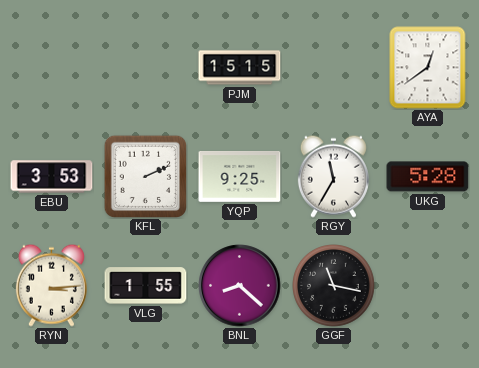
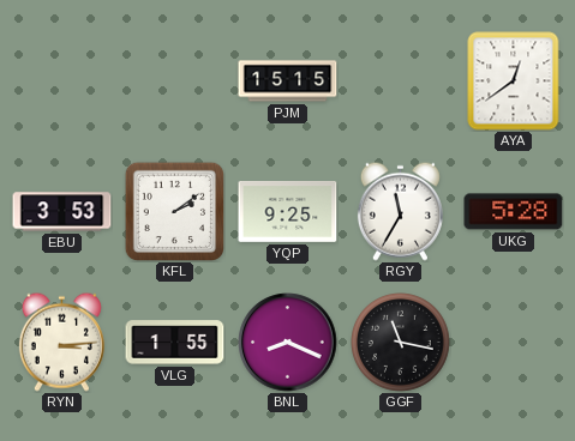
KFL: 2:11 -> 2:09 (174, 211)
BNL: 8:22 -> 8:19 (288, 343)
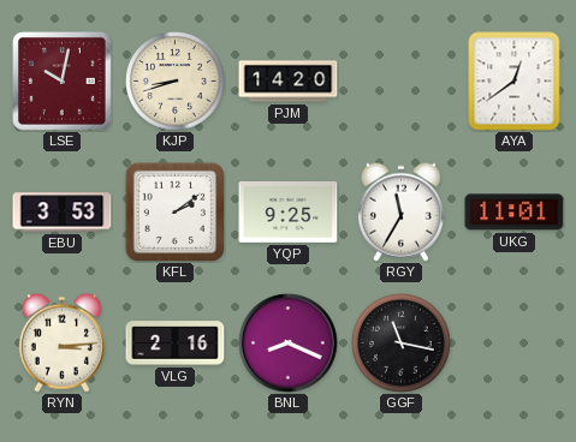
LSE: none -> 10:02 (63, 82)
KJP: none -> 8:42 (176, 82)
PJM: 15:15 -> 14:20 (289, 82)
UKG: 5:28 -> 11:01 (515, 213)
VLG: 1:55 -> 2:16 (176, 344)
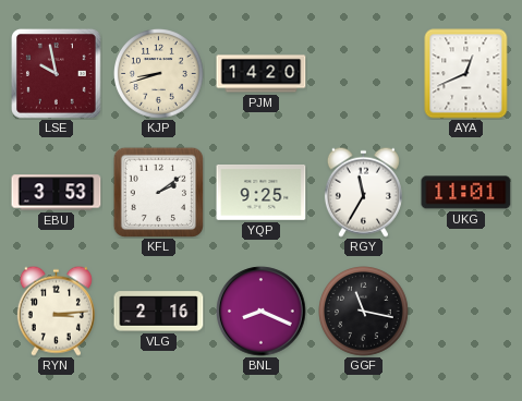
LSE: 10:02 -> 9:58 (57, 74)
AYA: 12:39 -> 12:41 (466, 74)
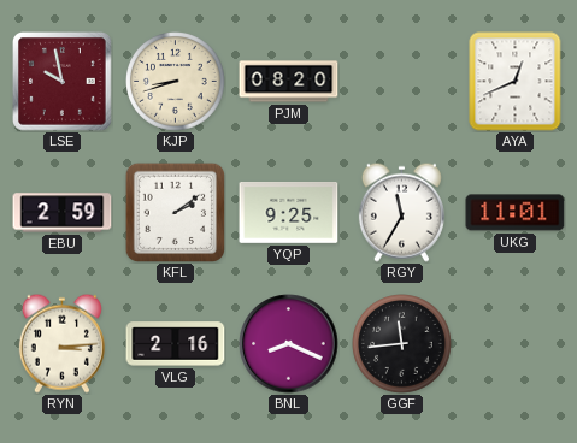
PJM: 14:20 -> 08:20 (289, 82)
EBU: 3:53 -> 2:59 (63, 213)
GGF: 11:17 -> 11:44 (402, 344)
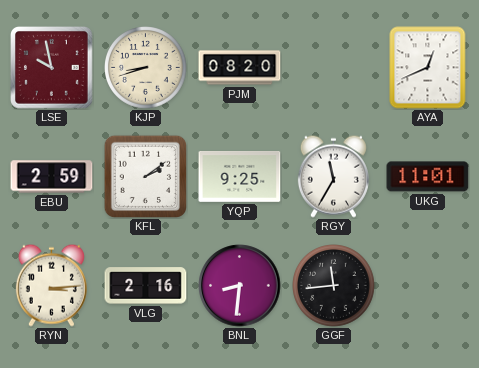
BNL: 8:19 -> 8:31 (240, 286)
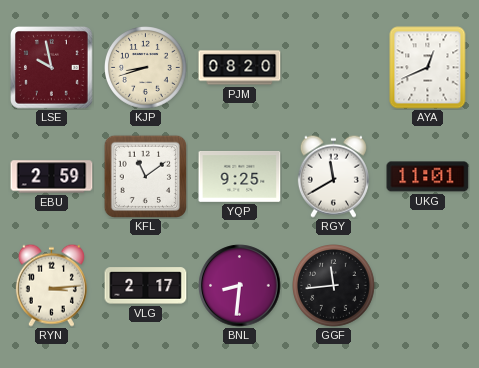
KFL: 2:09 -> 11:09 (145, 176)
RGY: 11:35 -> 11:40 (333, 176)
VLG: 2:16 -> 2:17 (146, 286)
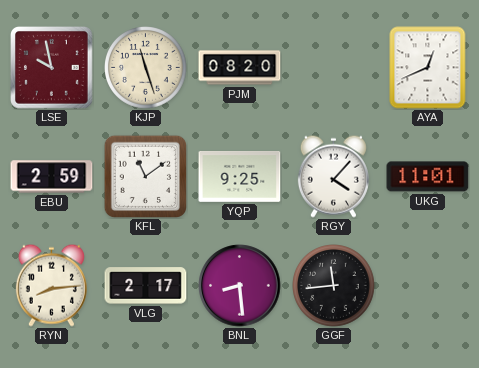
KJP: 8:42 -> 11:27 (146, 68)
RGY: 11:40 -> 4:07 (333, 176)
RYN: 3:14 -> 8:14 (51, 285)
BNL: 8:31 -> 8:29 (240, 286)
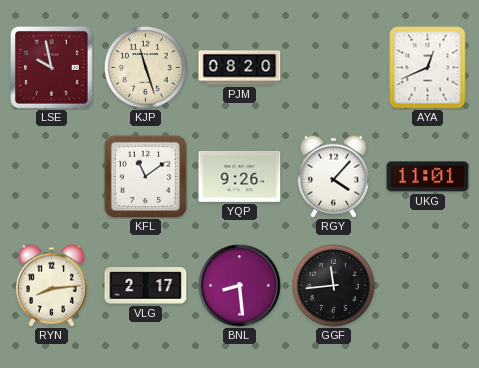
EBU: 2:59 -> none (52, 177)
YQP: 9:25 -> 9:26 (240, 177)
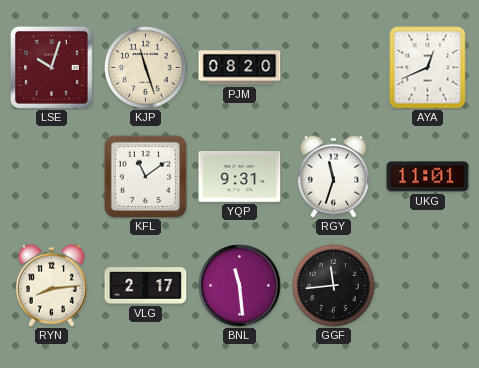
LSE: 9:58 -> 10:03 (52, 68)
YQP: 9:26 -> 9:31 (240, 177)
RGY: 4:07 -> 11:33 (333, 176)
BNL: 8:29 -> 11:29 (240, 286)
